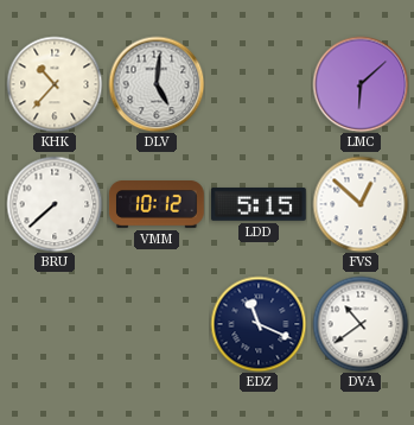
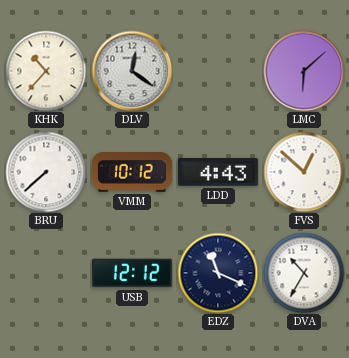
DLV: 5:01 -> 12:21 (132, 71)
LDD: 5:15 -> 4:43 (218, 172)
USB: none -> 12:12 (133, 273)
DVA: 10:39 -> 10:35 (304, 273)
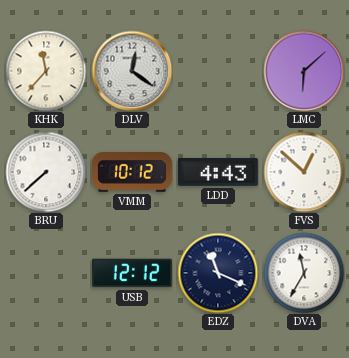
KHK: 10:37 -> 11:37 (46, 71)
DVA: 10:35 -> 11:35 (304, 273)
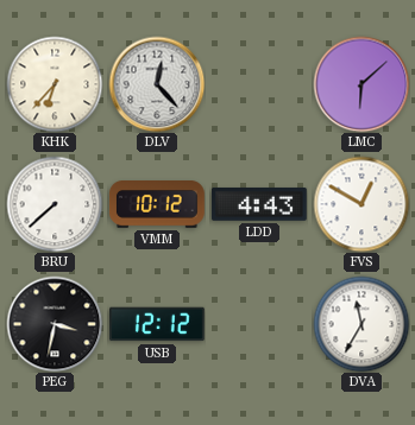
KHK: 11:37 -> 6:37 (55, 84)
DLV: 12:21 -> 12:23 (157, 84)
FVS: 12:52 -> 12:50 (361, 204)
PEG: none -> 3:32 (55, 324)
EDZ: 11:19 -> none (218, 273)
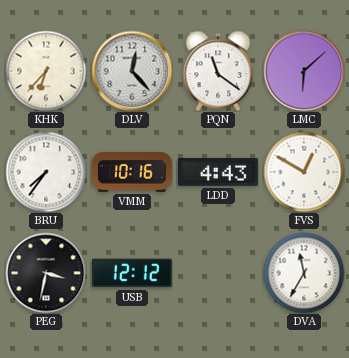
PQN: none -> 11:21 (218, 71)
BRU: 7:38 -> 7:36 (46, 172)
VMM: 10:12 -> 10:16 (132, 173)
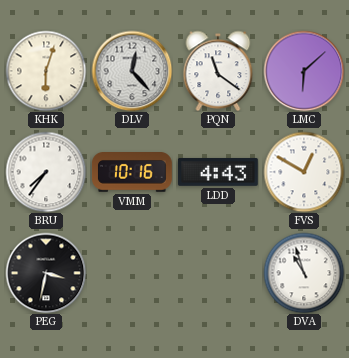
KHK: 6:37 -> 6:03 (46, 71)
USB: 12:12 -> none (133, 273)
DVA: 11:35 -> 10:57 (304, 273)
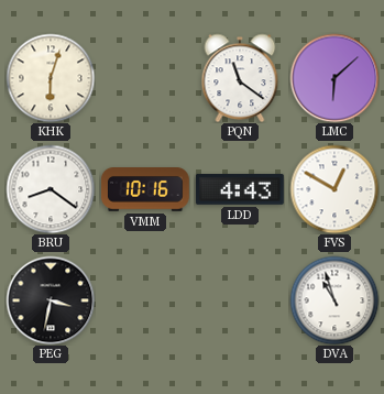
DLV: 12:23 -> none (132, 71)
BRU: 7:36 -> 8:21 (51, 189)
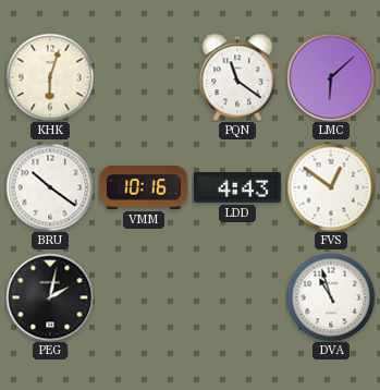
BRU: 8:21 -> 10:21 (50, 187)
FVS: 12:50 -> 12:51 (331, 187)
PEG: 3:32 -> 2:02 (50, 297)
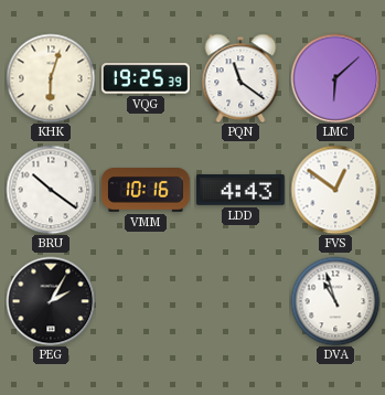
VQG: none -> 19:25 (146, 78)
PEG: 2:02 -> 2:05 (51, 301)
